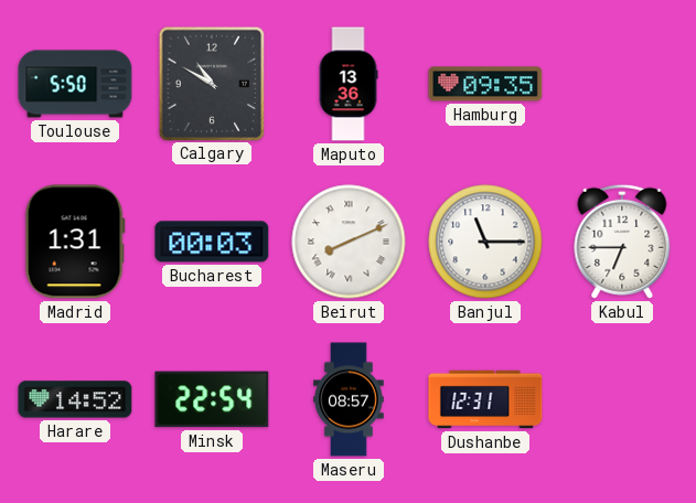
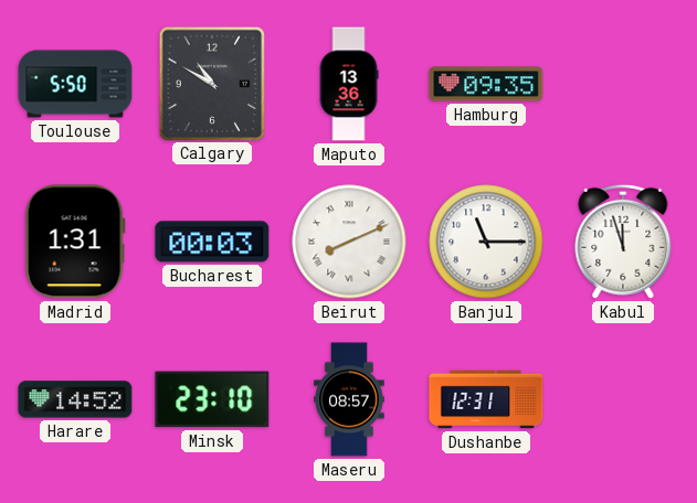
Kabul: 6:45 -> 11:57 (623, 242)
Minsk: 22:54 -> 23:10 (212, 399)
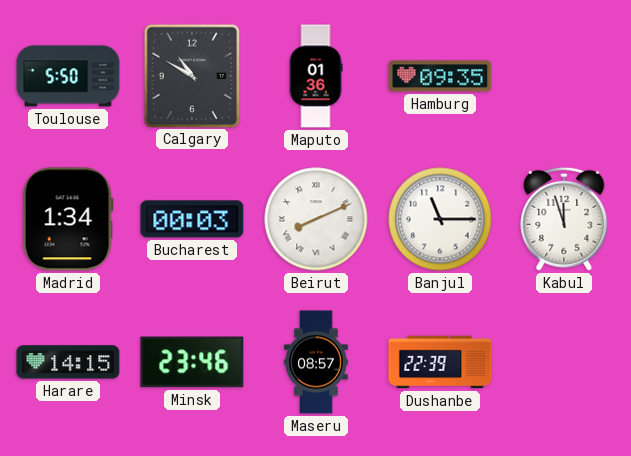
Maputo: 13:36 -> 01:36 (316, 76)
Madrid: 1:31 -> 1:34 (68, 219)
Harare: 14:52 -> 14:15 (68, 362)
Minsk: 23:10 -> 23:46 (192, 362)
Dushanbe: 12:31 -> 22:39 (440, 362)
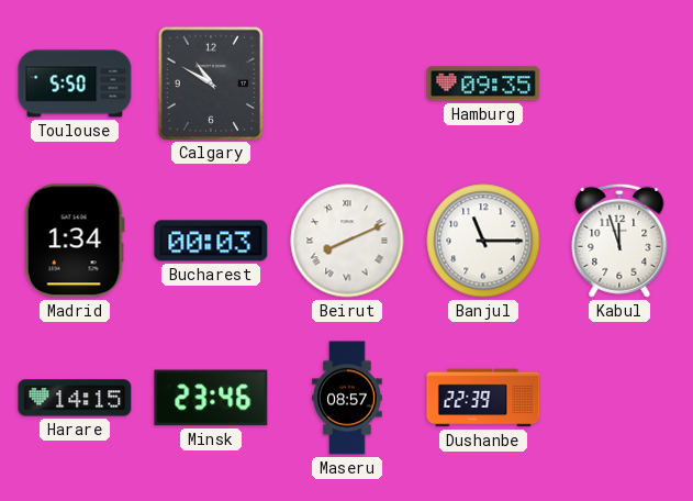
Maputo: 01:36 -> none (316, 76)
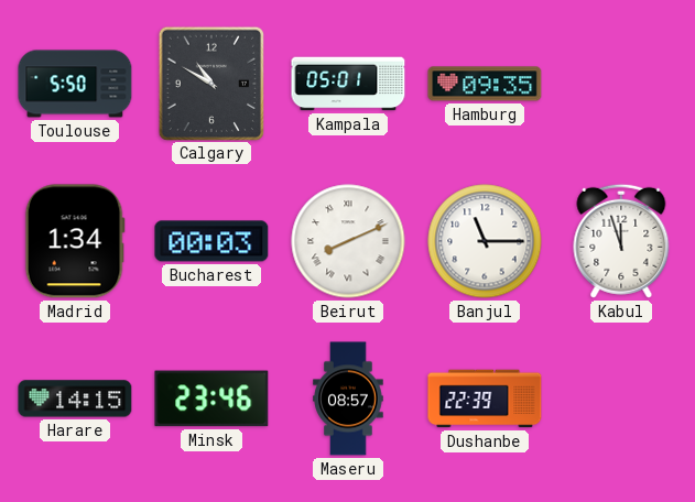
Kampala: none -> 05:01 (348, 84)
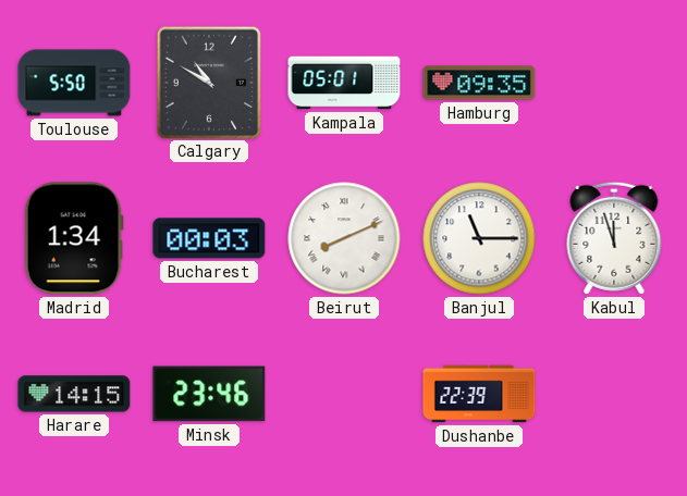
Maseru: 08:57 -> none (348, 399)
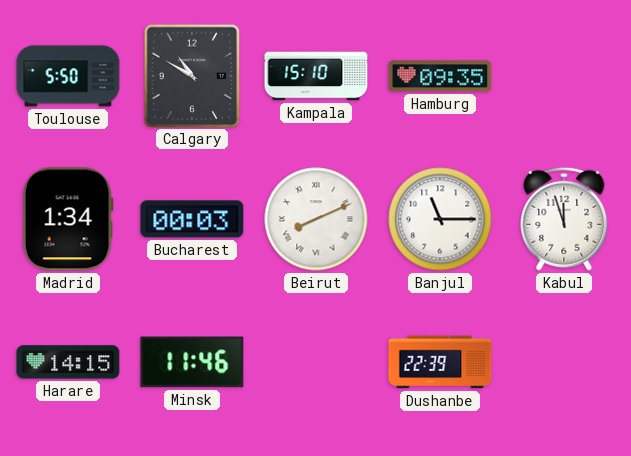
Kampala: 05:01 -> 15:10 (316, 76)
Minsk: 23:46 -> 11:46 (192, 362)
